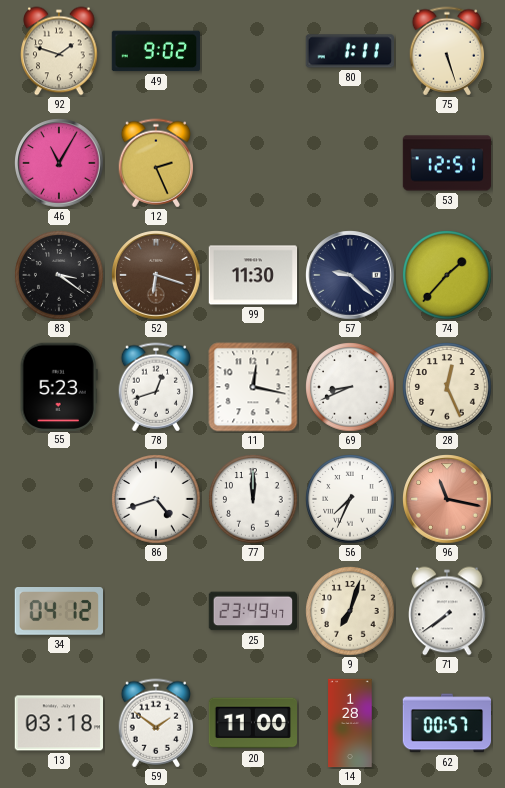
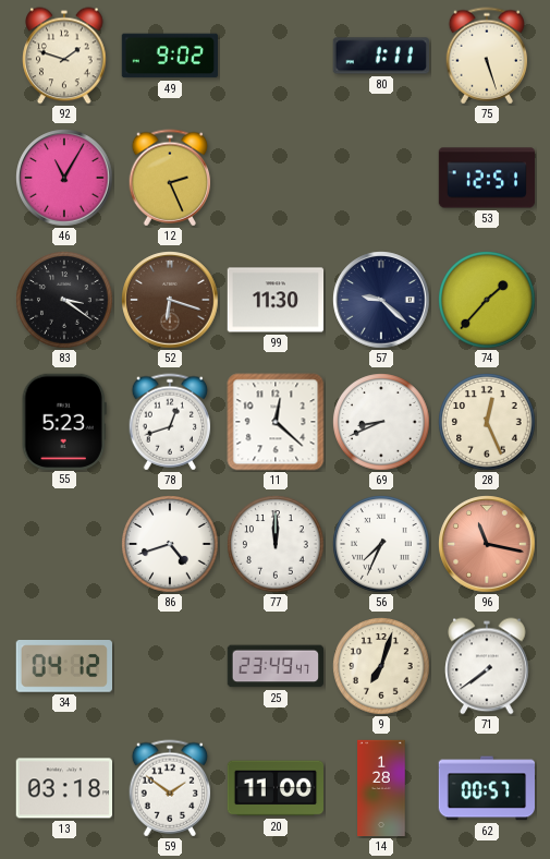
11: 12:17 -> 12:22 (276, 422)
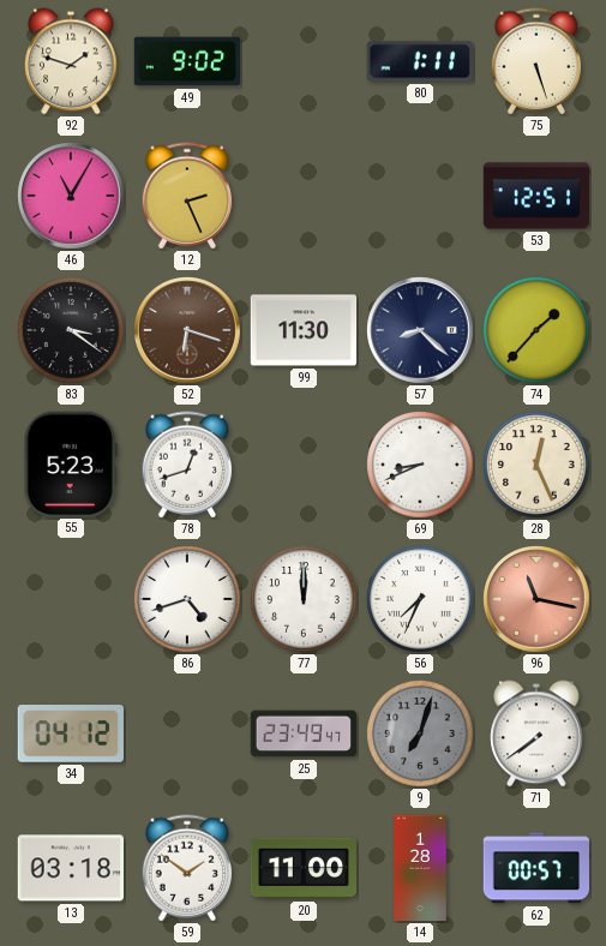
57: 9:22 -> 8:22 (420, 330)
11: 12:22 -> none (276, 422)
9 dial: cream -> grey (420, 734)
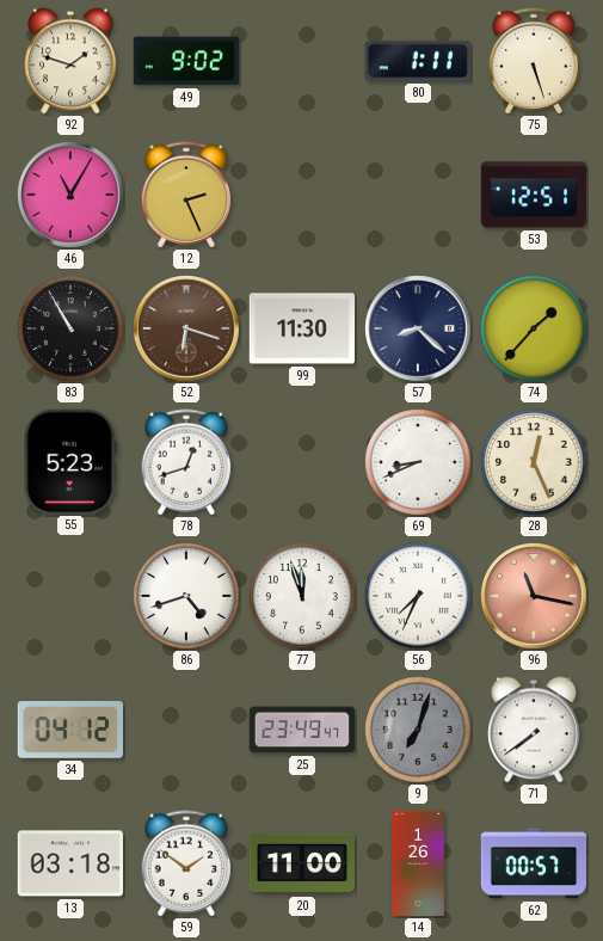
83: 3:21 -> 10:55 (70, 328)
77: 12:00 -> 11:57 (302, 596)
14: 1:28 -> 1:26 (418, 863)
